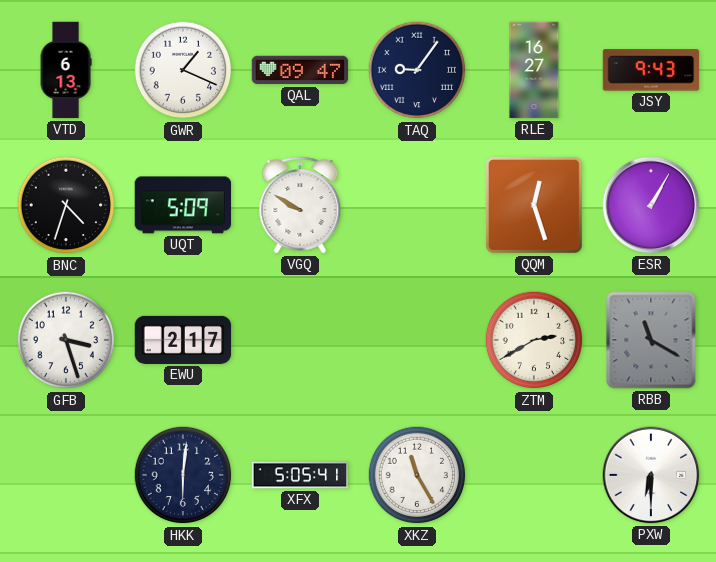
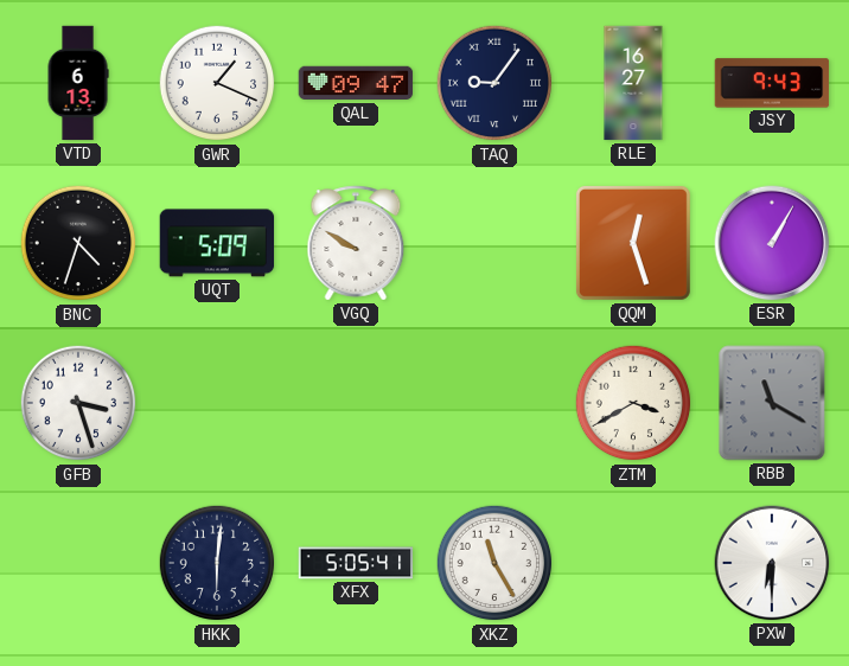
EWU: 2:17 -> none (183, 340)
ZTM: 2:40 -> 3:40 (633, 403)
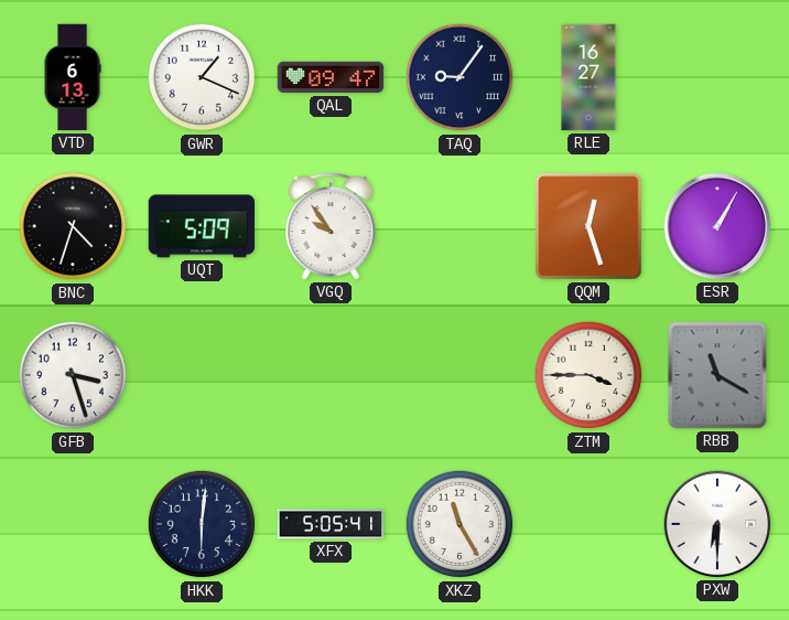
JSY: 9:43 -> none (772, 83)
VGQ: 9:50 -> 9:54 (331, 226)
ZTM: 3:40 -> 3:45 (588, 375)
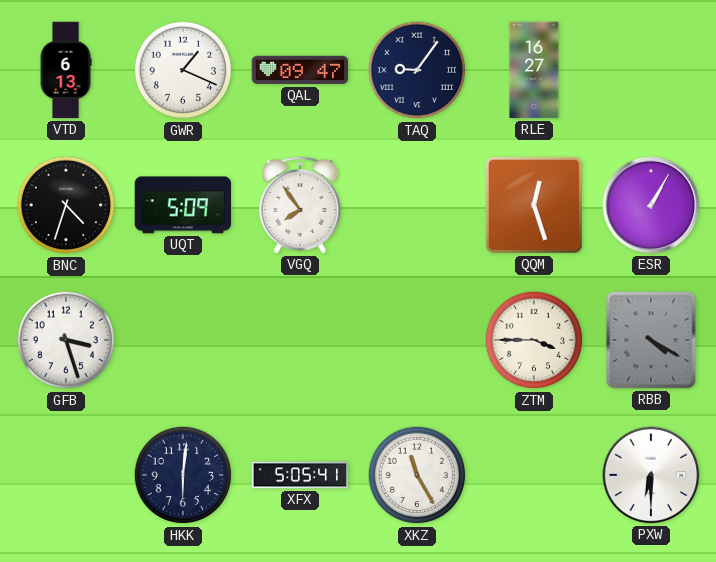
VGQ: 9:54 -> 7:54 (300, 205)
RBB: 11:20 -> 4:20 (651, 340)
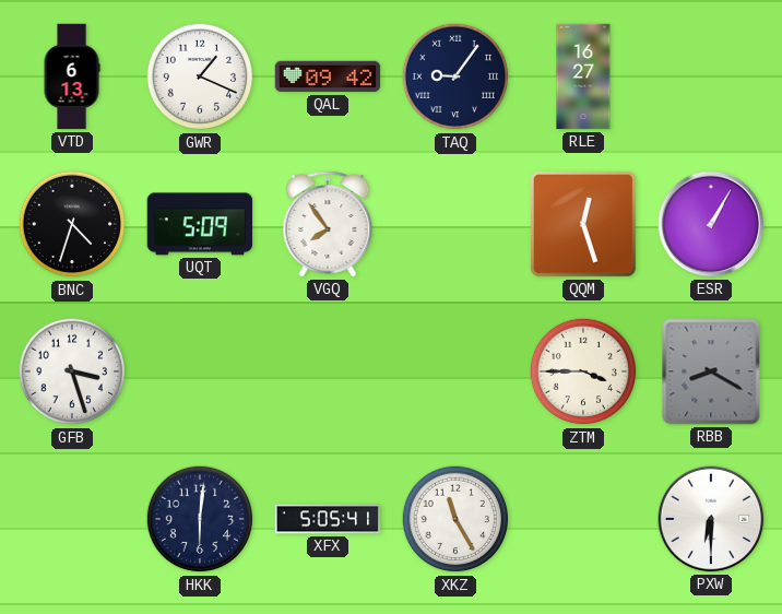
QAL: 09:47 -> 09:42 (328, 76)
RBB: 4:20 -> 8:20 (711, 371)
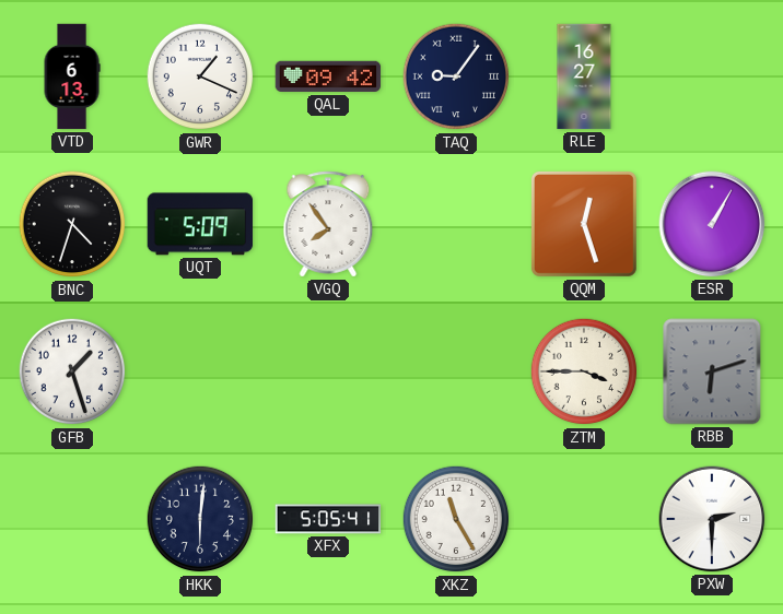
GFB: 3:27 -> 1:27 (72, 371)
RBB: 8:20 -> 6:12 (712, 371)
PXW: 6:30 -> 2:30 (712, 519)
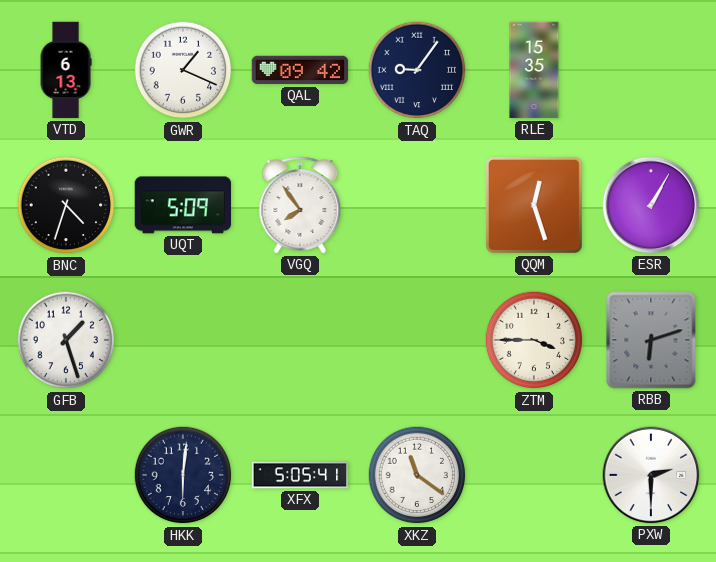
RLE: 16:27 -> 15:35 (534, 70)
XKZ: 11:25 -> 11:21 (417, 475)
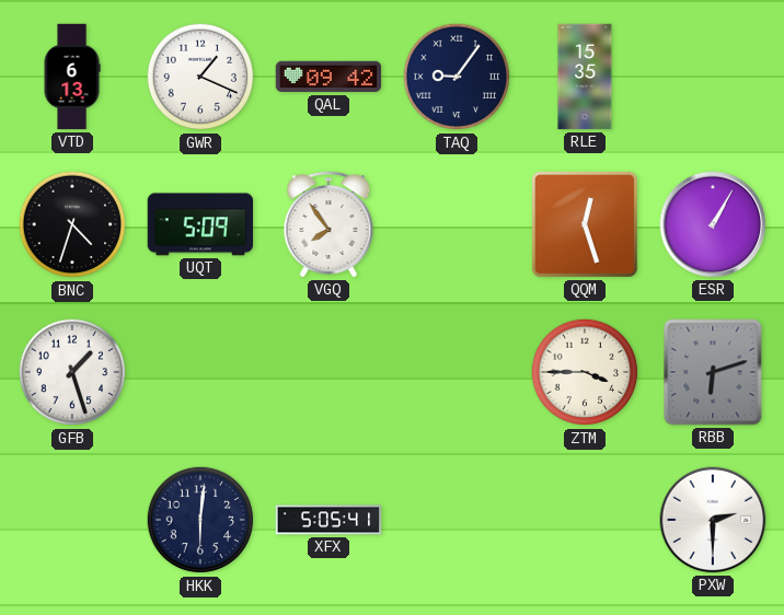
XKZ: 11:21 -> none (417, 475)
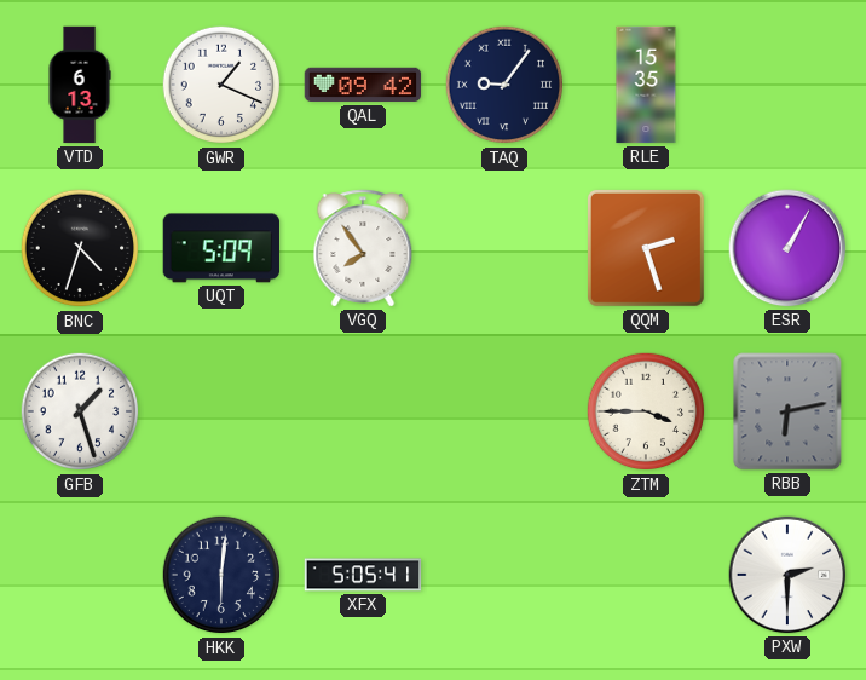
QQM: 12:27 -> 2:27 (646, 248)
RBB: 6:12 -> 6:13 (787, 411)
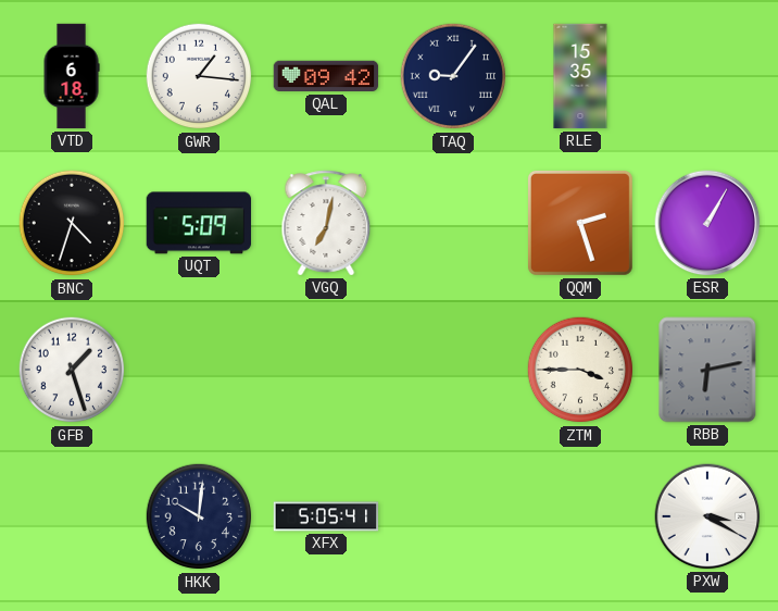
VTD: 6:13 -> 6:18 (72, 76)
GWR: 1:19 -> 1:16 (199, 76)
VGQ: 7:54 -> 7:02 (326, 223)
HKK: 6:01 -> 10:01 (199, 516)
PXW: 2:30 -> 3:20 (707, 516)
